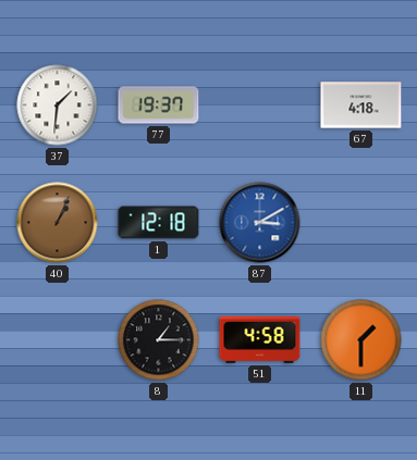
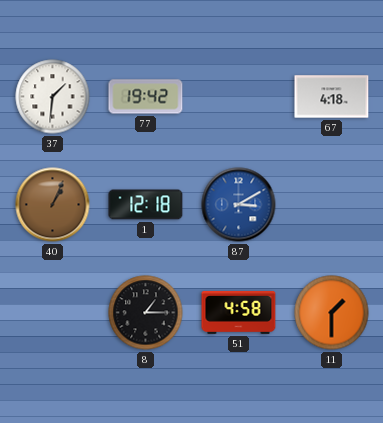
77: 19:37 -> 19:42 (146, 97)
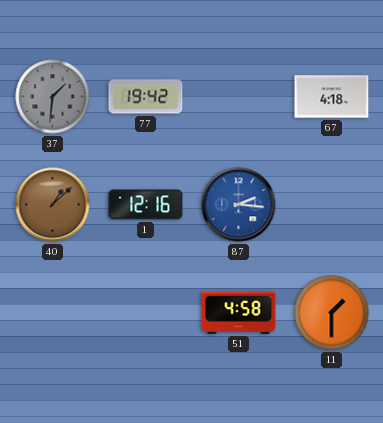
37 dial: white -> grey (53, 97)
40: 1:04 -> 1:08 (53, 205)
1: 12:18 -> 12:16 (146, 205)
87: 3:10 -> 2:16 (239, 205)
8: 1:15 -> none (146, 313)
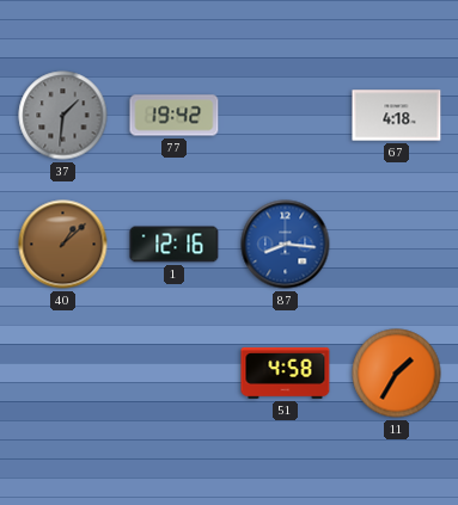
87: 2:16 -> 8:16 (286, 245)
11: 1:30 -> 1:35 (397, 374)
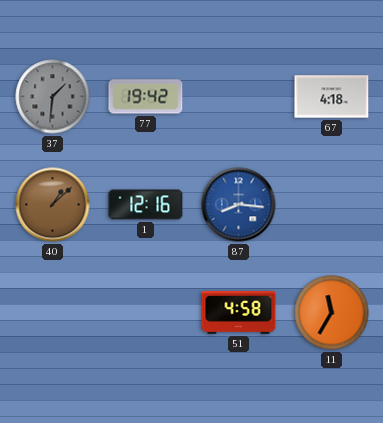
11: 1:35 -> 11:35 (332, 313)
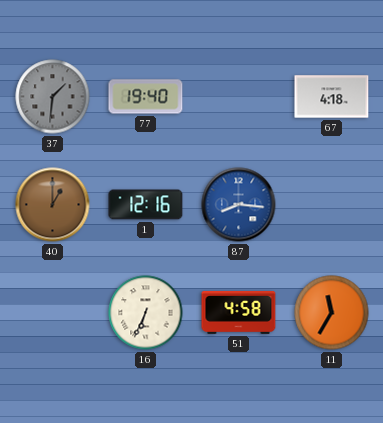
77: 19:42 -> 19:40 (146, 97)
40: 1:08 -> 1:00 (53, 205)
16: none -> 6:34 (146, 313)
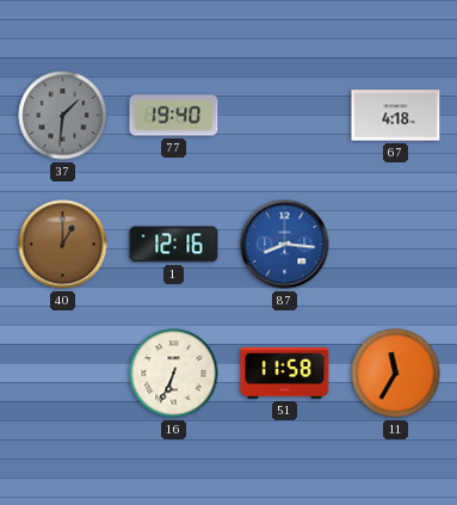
51: 4:58 -> 11:58 (285, 372)
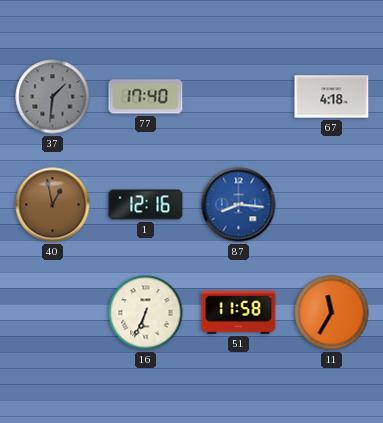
77: 19:40 -> 17:40 (146, 97)
40: 1:00 -> 12:58 (53, 205)
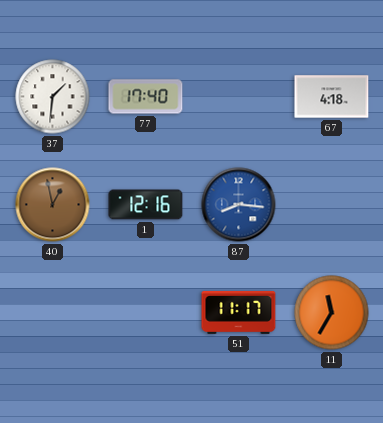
37 dial: grey -> white (53, 97)
16: 6:34 -> none (146, 313)
51: 11:58 -> 11:17 (239, 312)
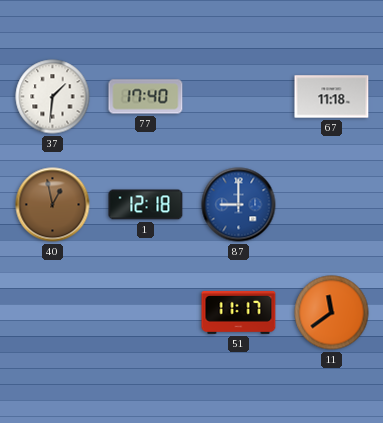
67: 4:18 -> 11:18 (332, 97)
1: 12:16 -> 12:18 (146, 205)
87: 8:16 -> 9:00 (239, 205)
11: 11:35 -> 11:39 (332, 313)
